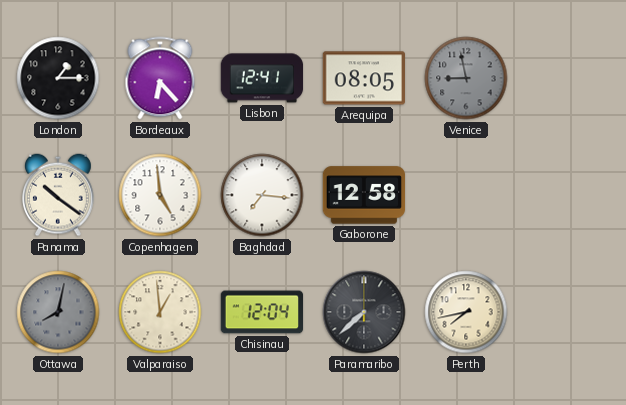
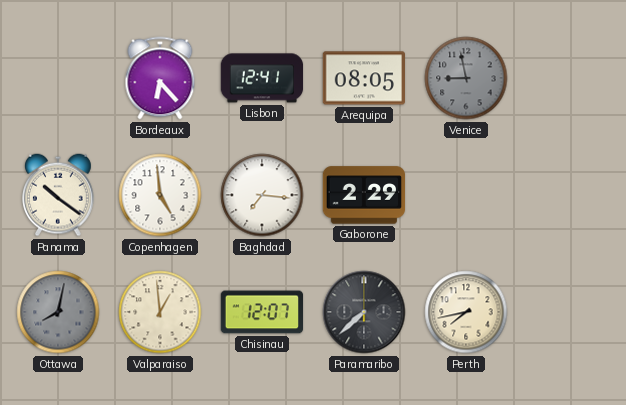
London: 1:15 -> none (58, 78)
Gaborone: 12:58 -> 2:29 (364, 195)
Chisinau: 12:04 -> 12:07 (262, 312)
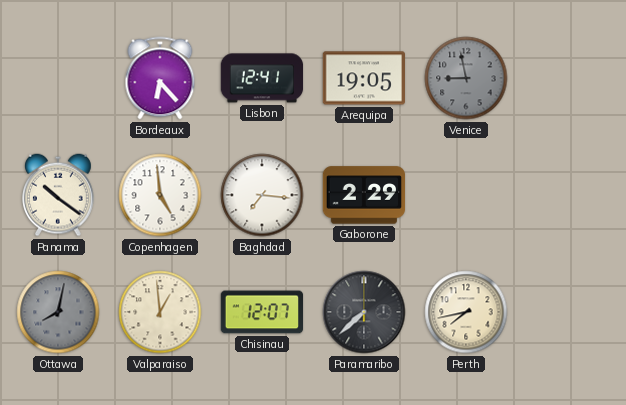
Arequipa: 08:05 -> 19:05 (363, 78)
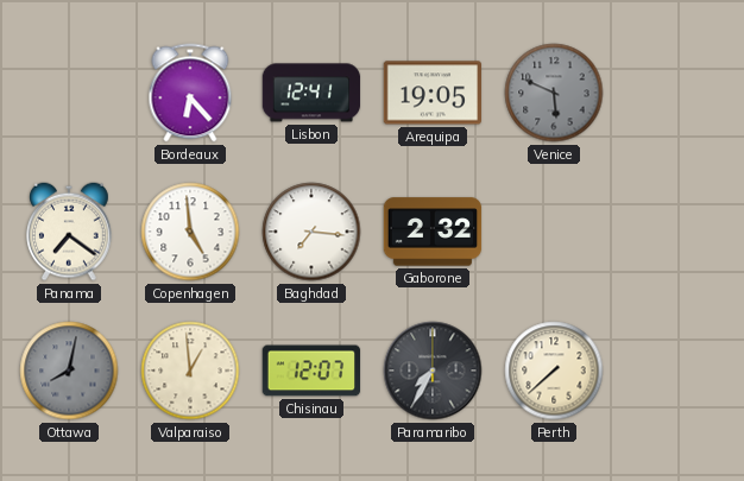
Venice: 8:58 -> 5:49 (554, 93)
Panama: 10:21 -> 7:21 (70, 232)
Gaborone: 2:29 -> 2:32 (433, 232)
Paramaribo: 7:38 -> 7:35 (433, 371)
Perth: 7:43 -> 7:38 (554, 371)
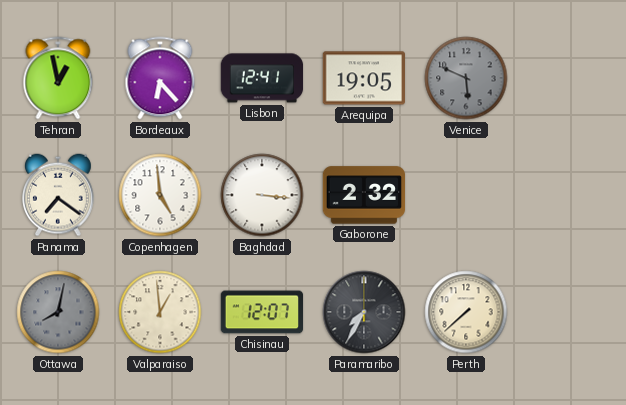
Tehran: none -> 12:58 (58, 78)
Baghdad: 7:16 -> 3:16 (262, 195)
